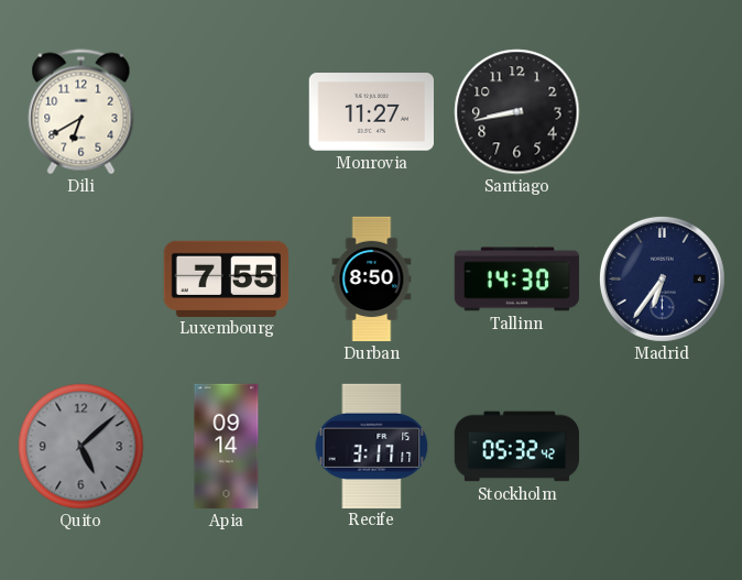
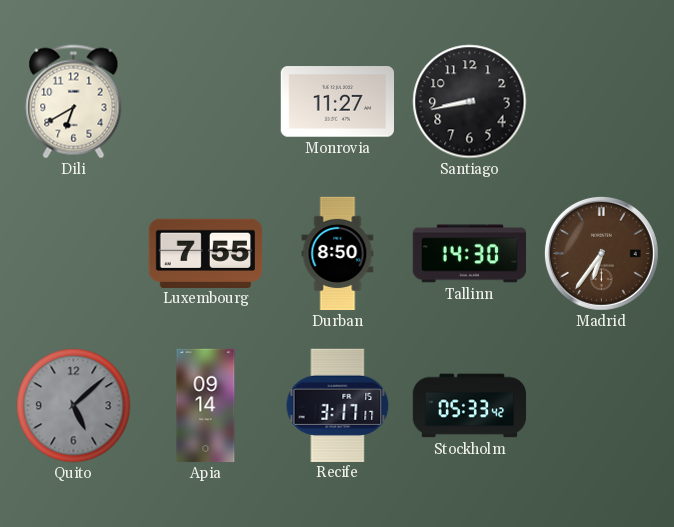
Madrid dial: navy -> brown (601, 253)
Stockholm: 05:32 -> 05:33 (470, 406)
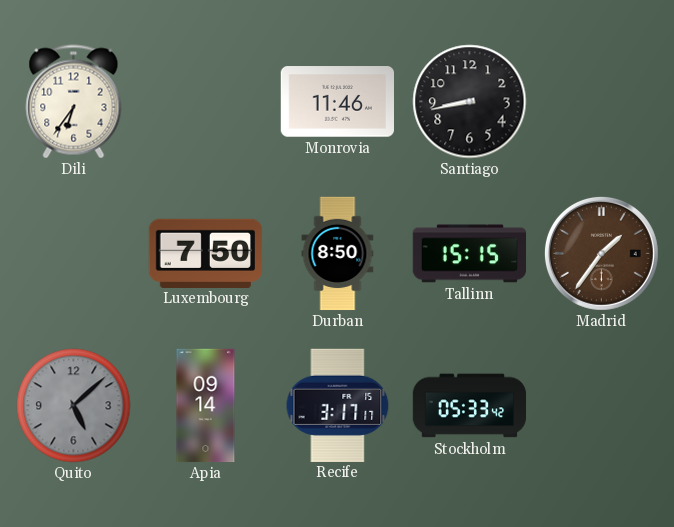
Dili: 6:40 -> 6:36 (74, 102)
Monrovia: 11:27 -> 11:46 (337, 102)
Luxembourg: 7:55 -> 7:50 (206, 253)
Tallinn: 14:30 -> 15:15 (470, 254)
Madrid: 6:36 -> 1:36 (601, 253)
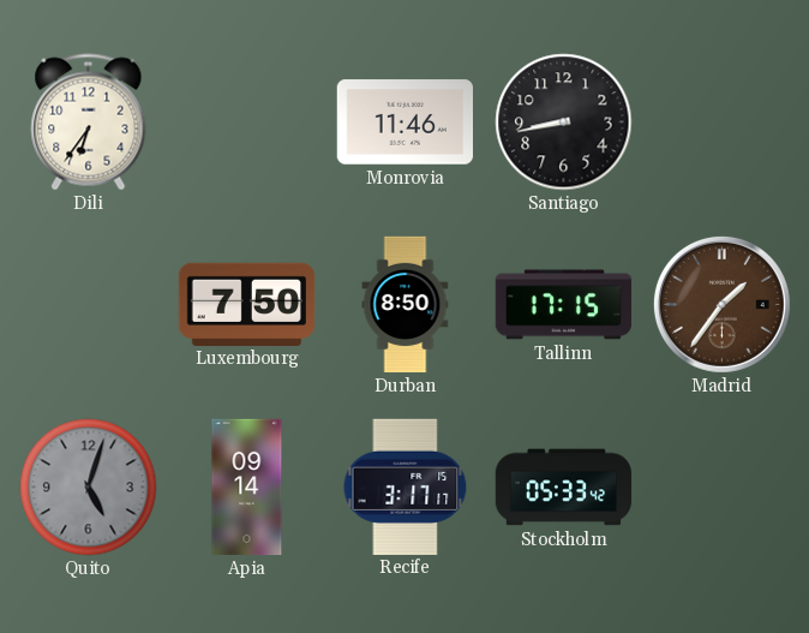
Tallinn: 15:15 -> 17:15 (564, 305)
Quito: 5:08 -> 5:03 (89, 488)
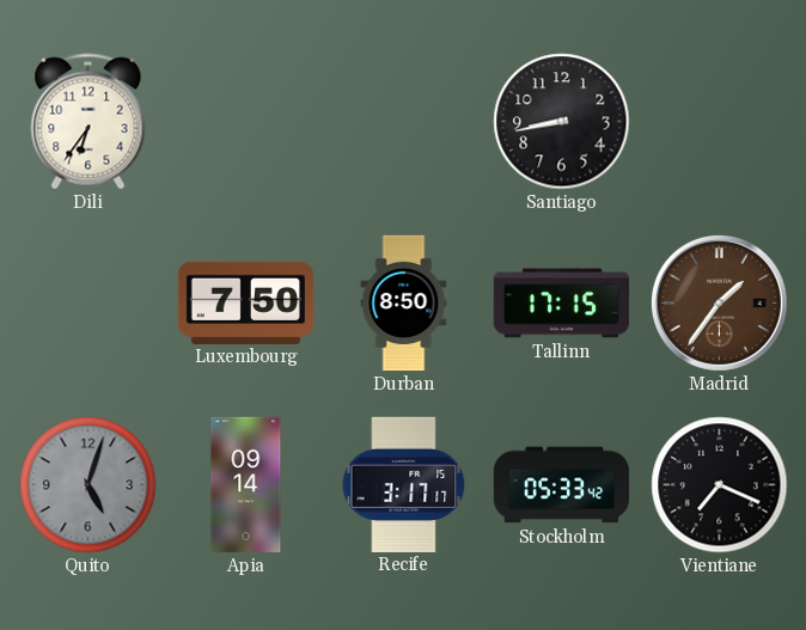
Monrovia: 11:46 -> none (404, 123)
Vientiane: none -> 7:19 (720, 485)
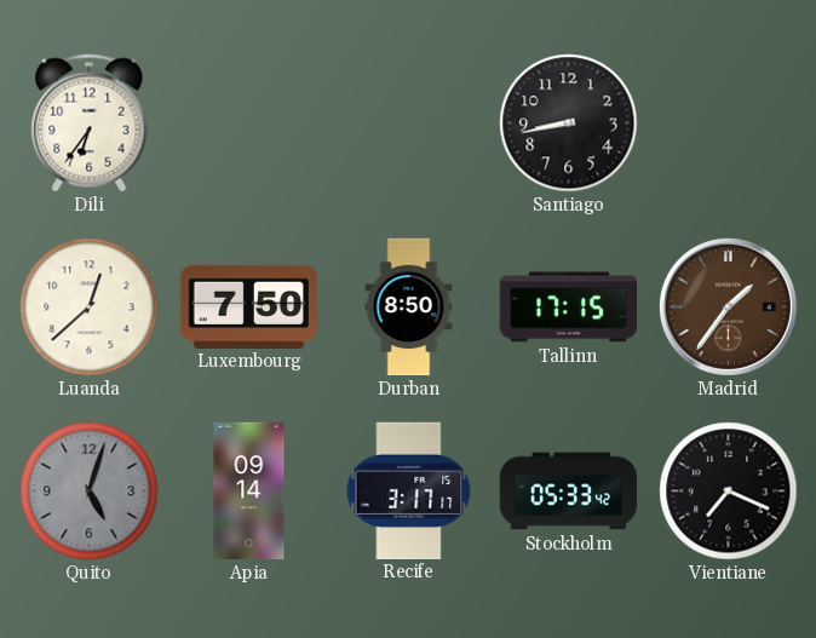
Luanda: none -> 12:38 (90, 307)
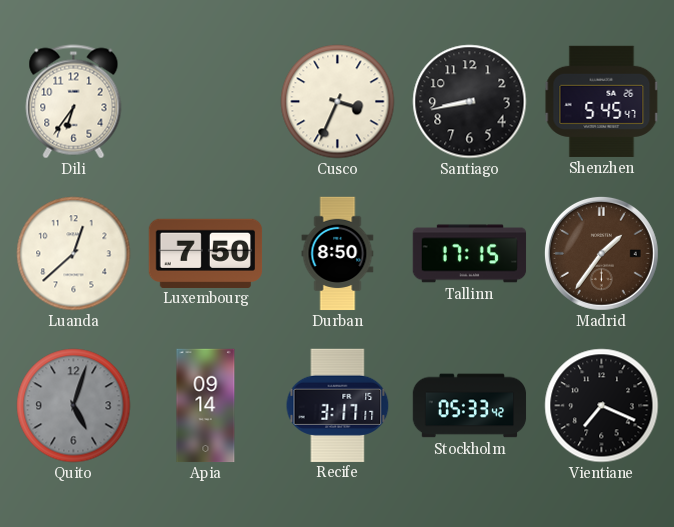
Cusco: none -> 3:34 (338, 102)
Shenzhen: none -> 5:45 (602, 101)
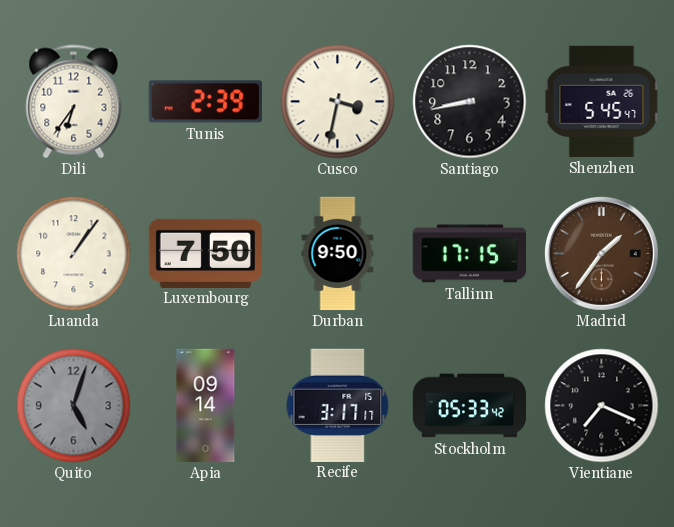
Tunis: none -> 2:39 (205, 102)
Cusco: 3:34 -> 3:32 (338, 102)
Luanda: 12:38 -> 1:06 (74, 254)
Durban: 8:50 -> 9:50 (338, 254)
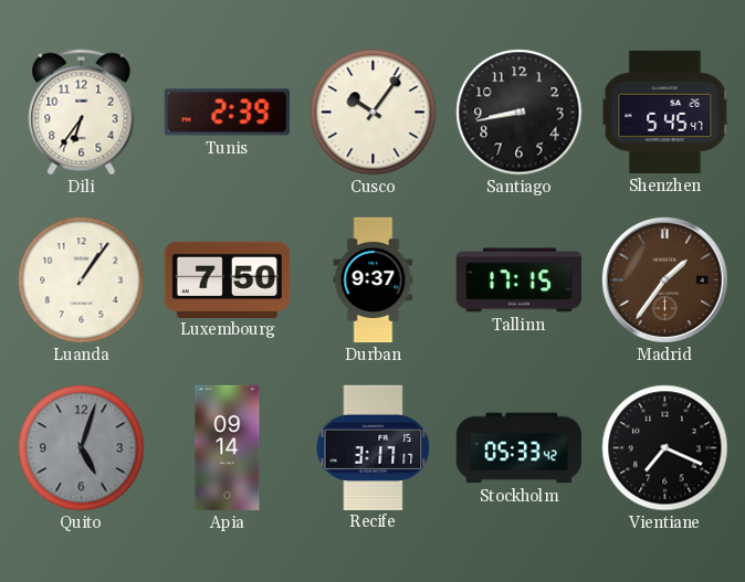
Cusco: 3:32 -> 10:06 (374, 113)
Durban: 9:50 -> 9:37 (374, 281)
